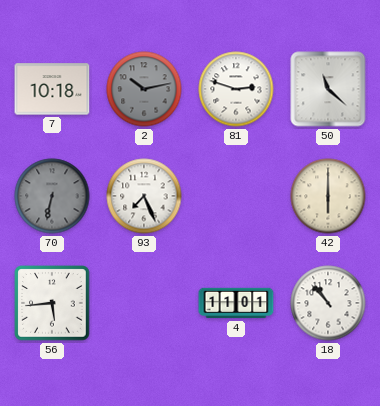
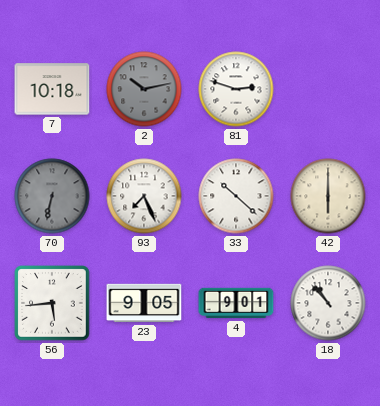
50: 11:22 -> none (328, 89)
33: none -> 10:22 (236, 196)
23: none -> 9:05 (144, 303)
4: 11:01 -> 9:01 (236, 303)
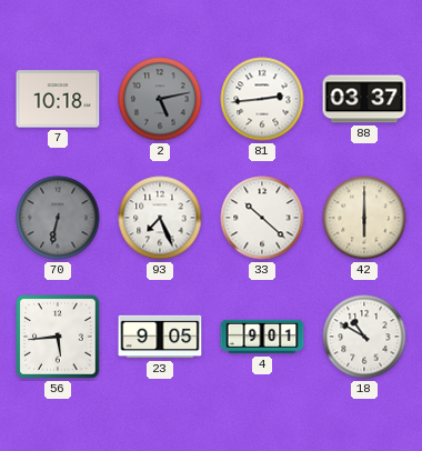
2: 10:13 -> 5:13 (160, 99)
81: 2:48 -> 2:44 (262, 99)
88: none -> 03:37 (364, 99)
18: 10:53 -> 10:50 (364, 337)
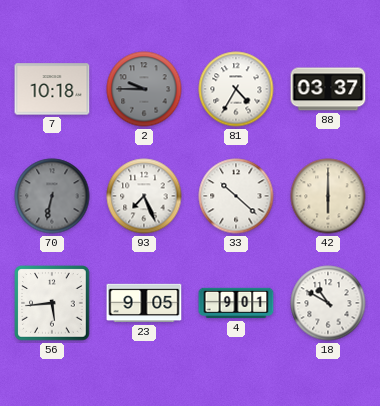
2: 5:13 -> 9:45 (144, 89)
81: 2:44 -> 4:35 (236, 89)
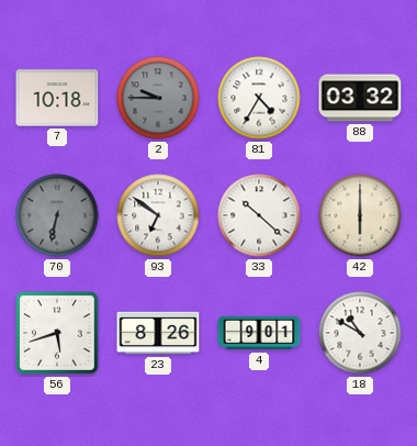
88: 03:37 -> 03:32 (360, 98)
93: 7:26 -> 6:51 (158, 215)
56: 5:44 -> 5:42 (57, 333)
23: 9:05 -> 8:26 (158, 333)
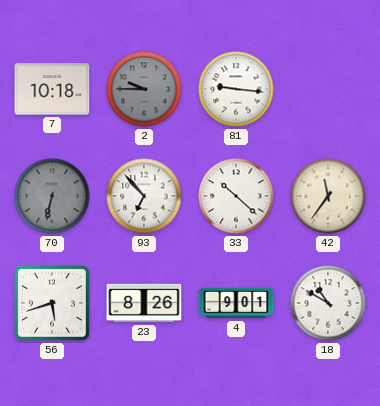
81: 4:35 -> 9:16 (236, 89)
88: 03:32 -> none (360, 98)
93: 6:51 -> 6:53 (144, 196)
42: 6:00 -> 11:36 (328, 196)
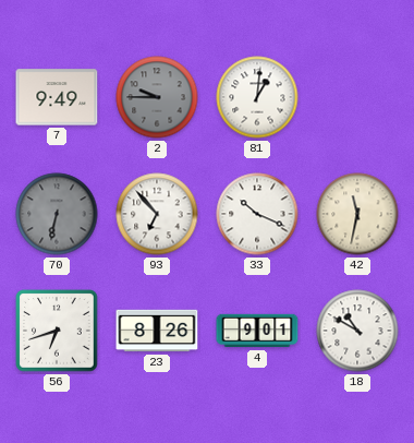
7: 10:18 -> 9:49 (57, 97)
81: 9:16 -> 1:01 (257, 97)
33: 10:22 -> 10:19 (257, 214)
42: 11:36 -> 11:32 (357, 214)
56: 5:42 -> 6:42 (57, 331)
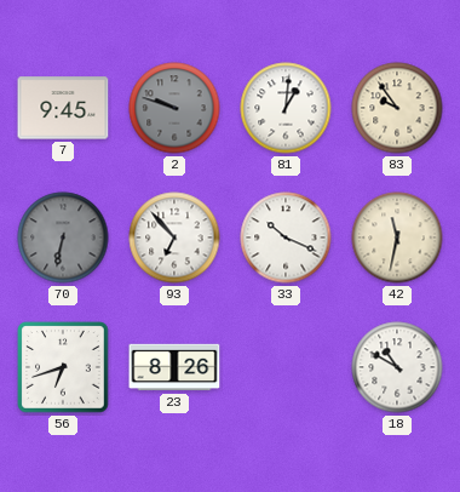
7: 9:49 -> 9:45 (63, 108)
2: 9:45 -> 9:48 (174, 108)
83: none -> 9:54 (397, 108)
4: 9:01 -> none (257, 331)
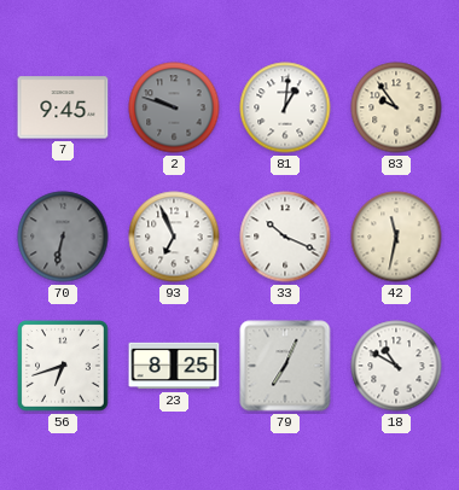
93: 6:53 -> 6:56 (174, 237)
23: 8:26 -> 8:25 (174, 366)
79: none -> 7:04 (285, 366)
